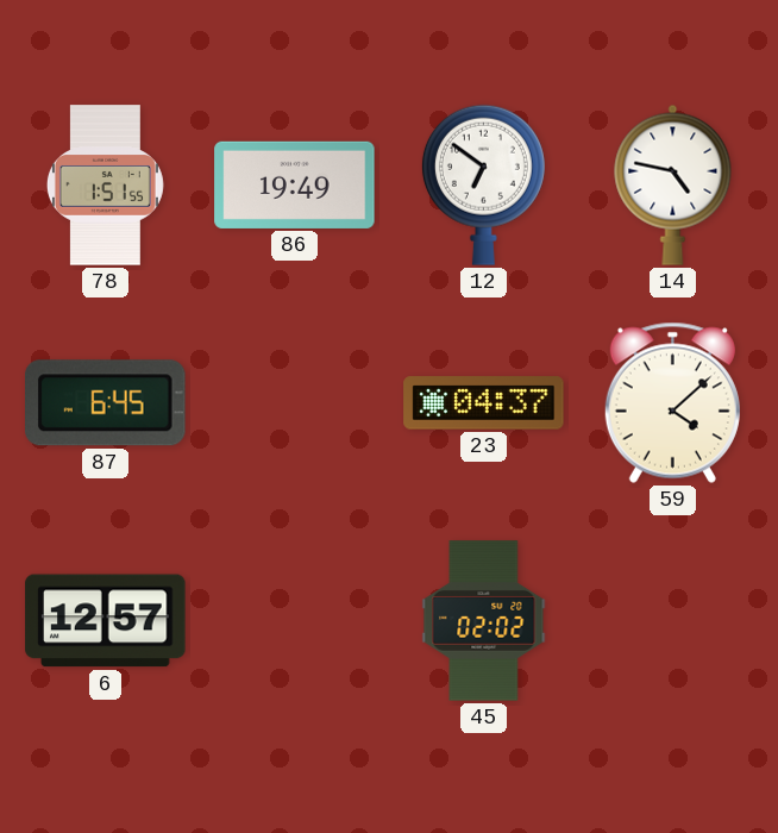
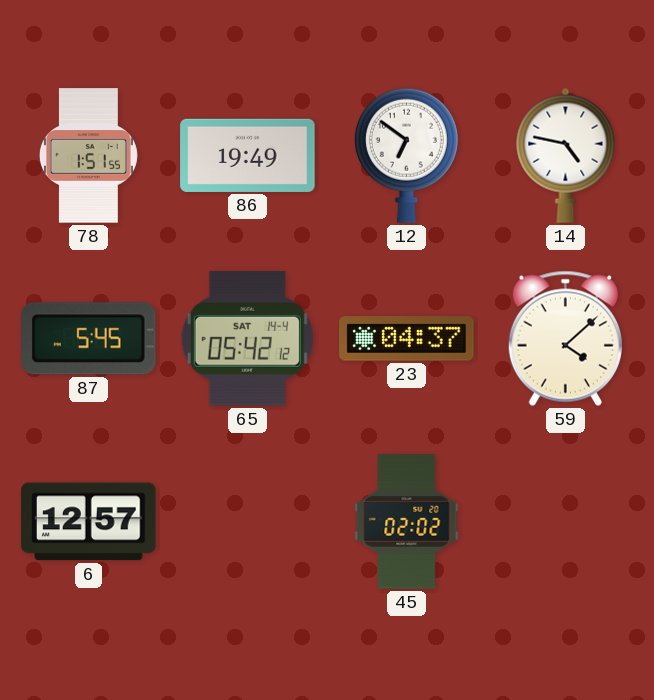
87: 6:45 -> 5:45 (89, 339)
65: none -> 05:42 (247, 339)
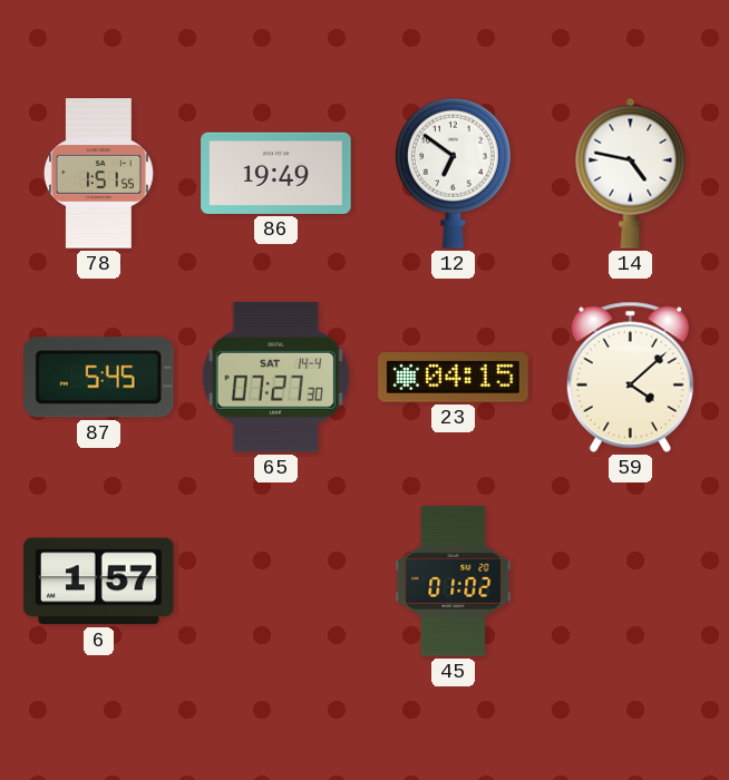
65: 05:42 -> 07:27 (275, 378)
23: 04:37 -> 04:15 (454, 378)
6: 12:57 -> 1:57 (99, 582)
45: 02:02 -> 01:02 (454, 582)
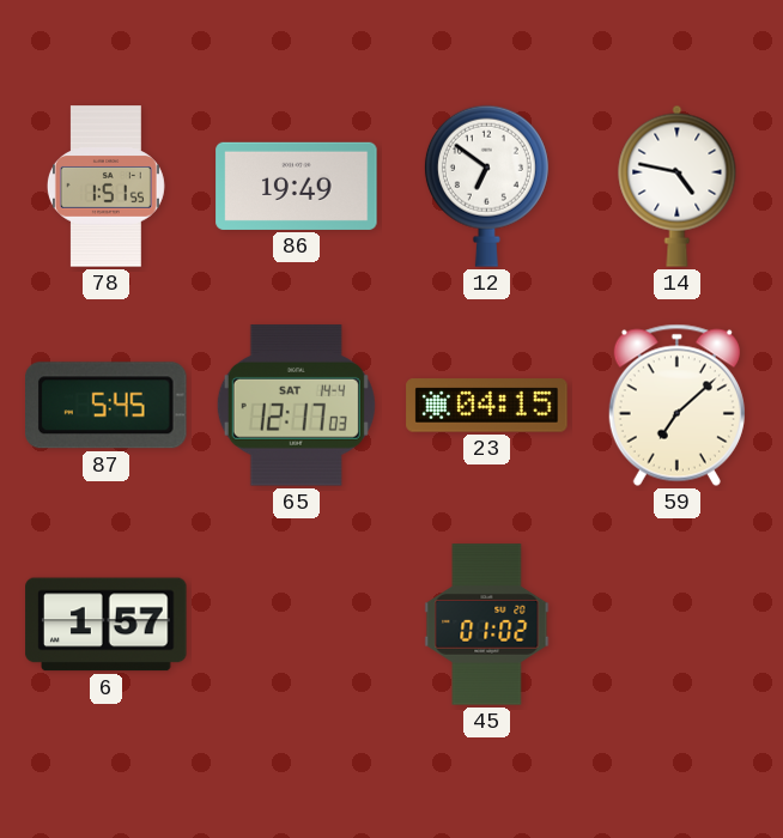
65: 07:27 -> 12:17 (296, 406)
59: 4:08 -> 7:08 (676, 405)
